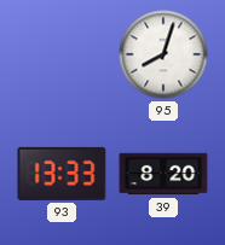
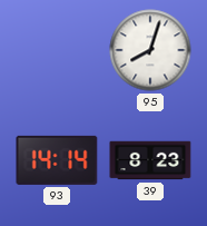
93: 13:33 -> 14:14 (57, 160)
39: 8:20 -> 8:23 (150, 160)
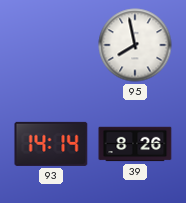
95: 8:03 -> 7:58 (135, 45)
39: 8:23 -> 8:26 (135, 144)
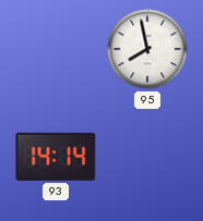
39: 8:26 -> none (135, 144)
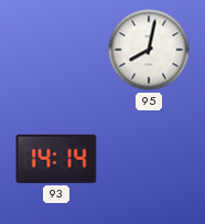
95: 7:58 -> 8:02 (149, 50)
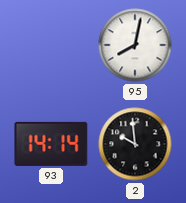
2: none -> 9:59 (135, 144)
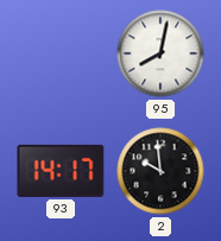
93: 14:14 -> 14:17 (61, 171)
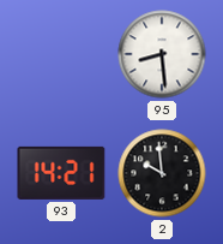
95: 8:02 -> 8:29 (162, 54)
93: 14:17 -> 14:21 (61, 173)
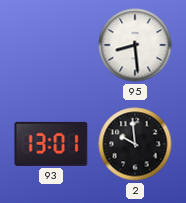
93: 14:21 -> 13:01 (51, 144)
